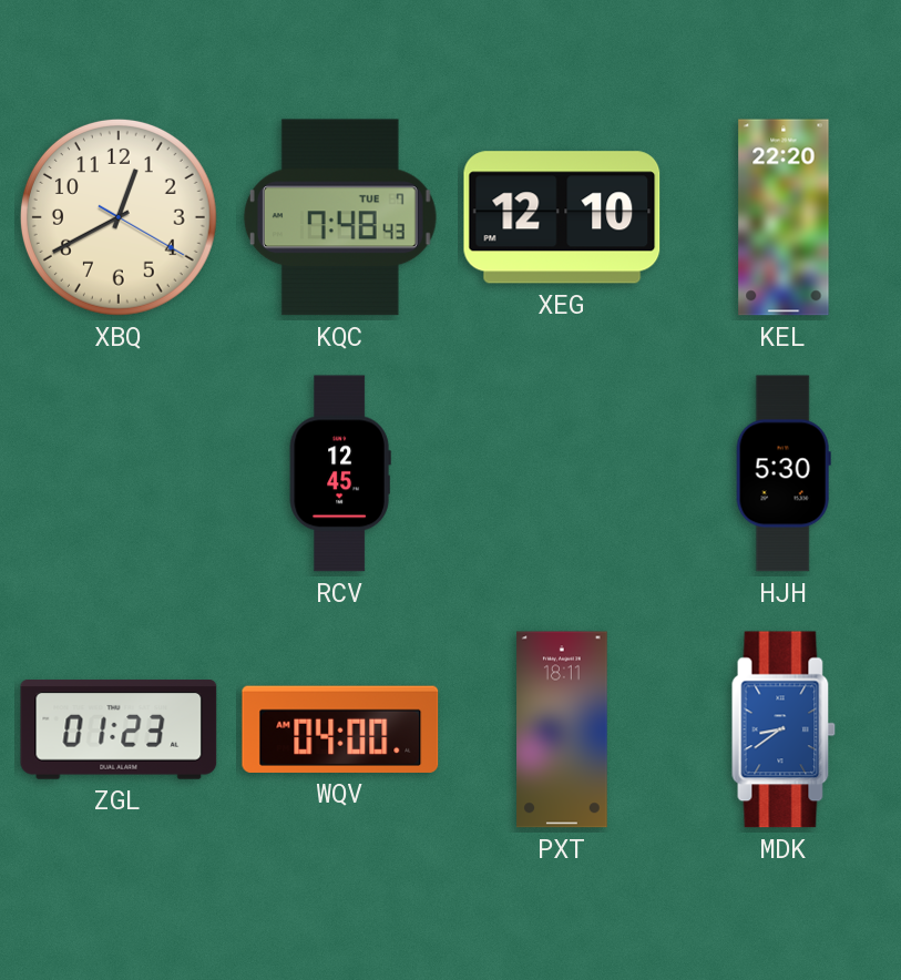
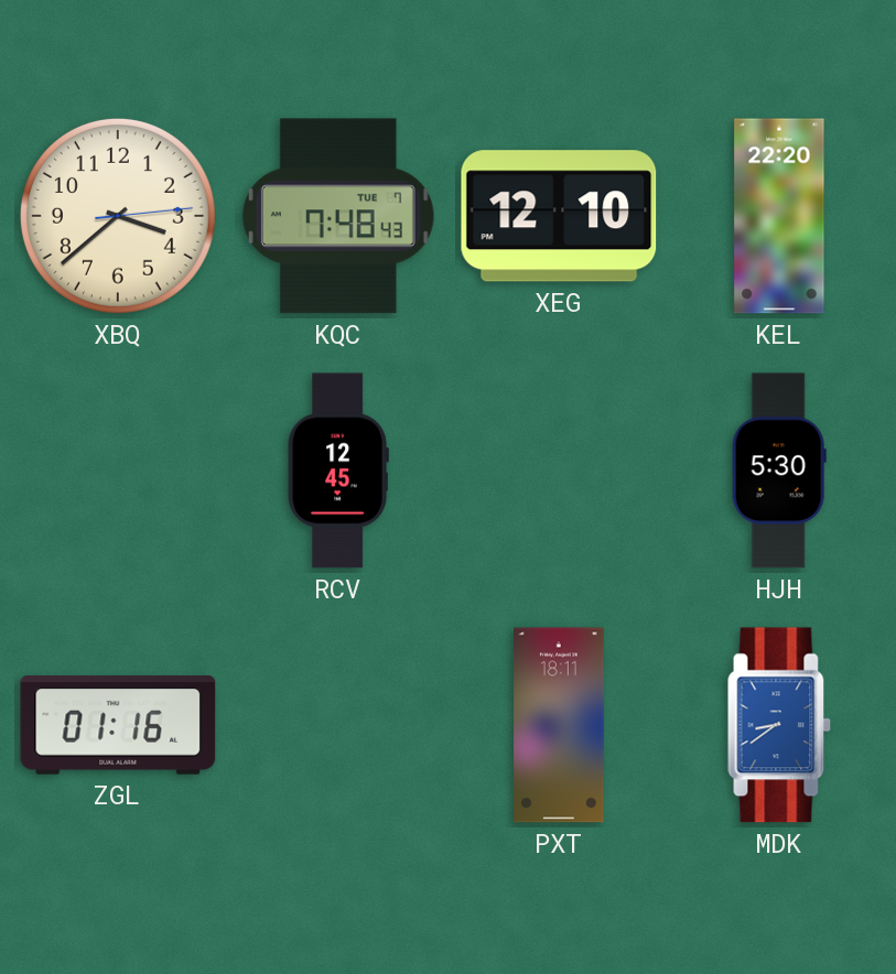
XBQ: 12:40 -> 3:38 (118, 216)
ZGL: 01:23 -> 01:16 (118, 725)
WQV: 04:00 -> none (340, 729)
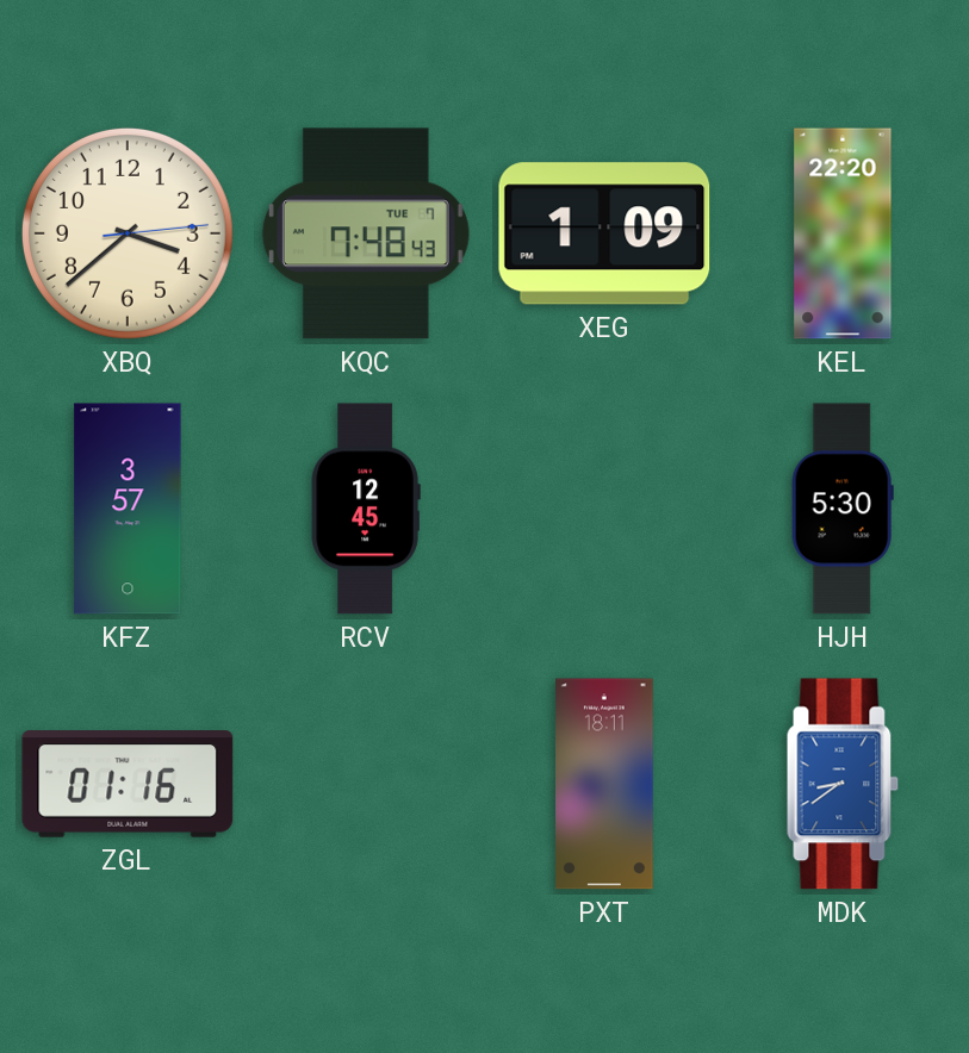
XEG: 12:10 -> 1:09 (604, 233)
KFZ: none -> 3:57 (128, 509)
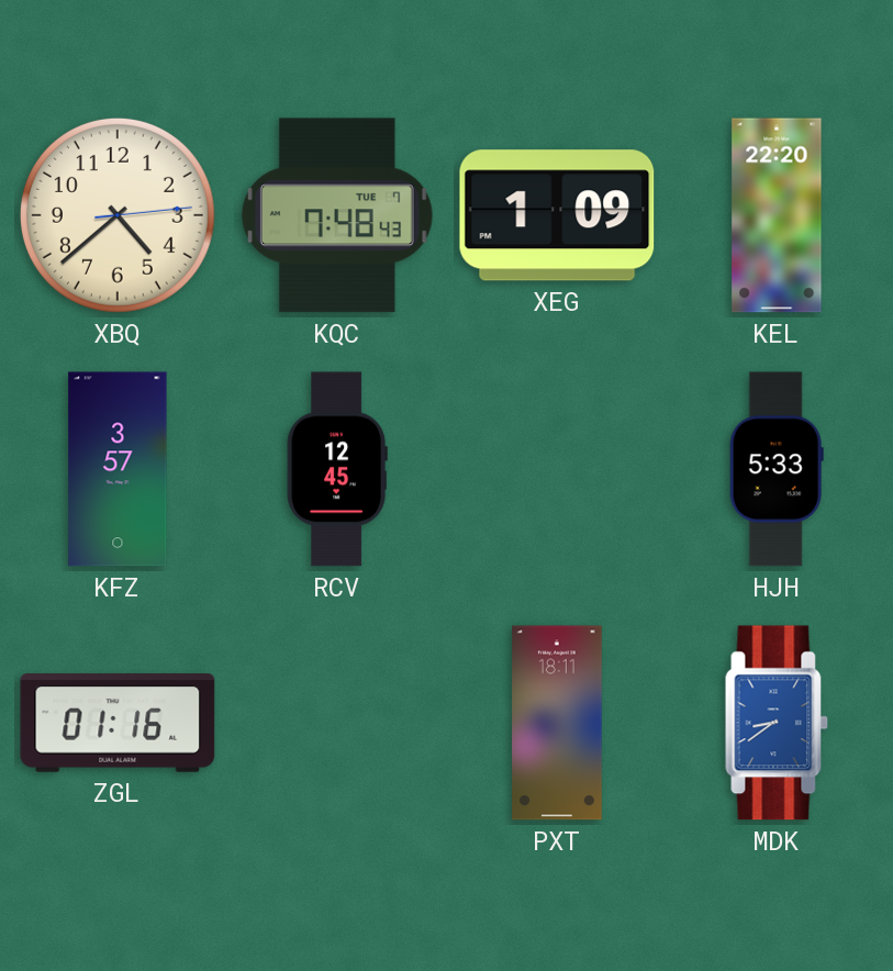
XBQ: 3:38 -> 4:38 (118, 215)
HJH: 5:30 -> 5:33 (777, 469)
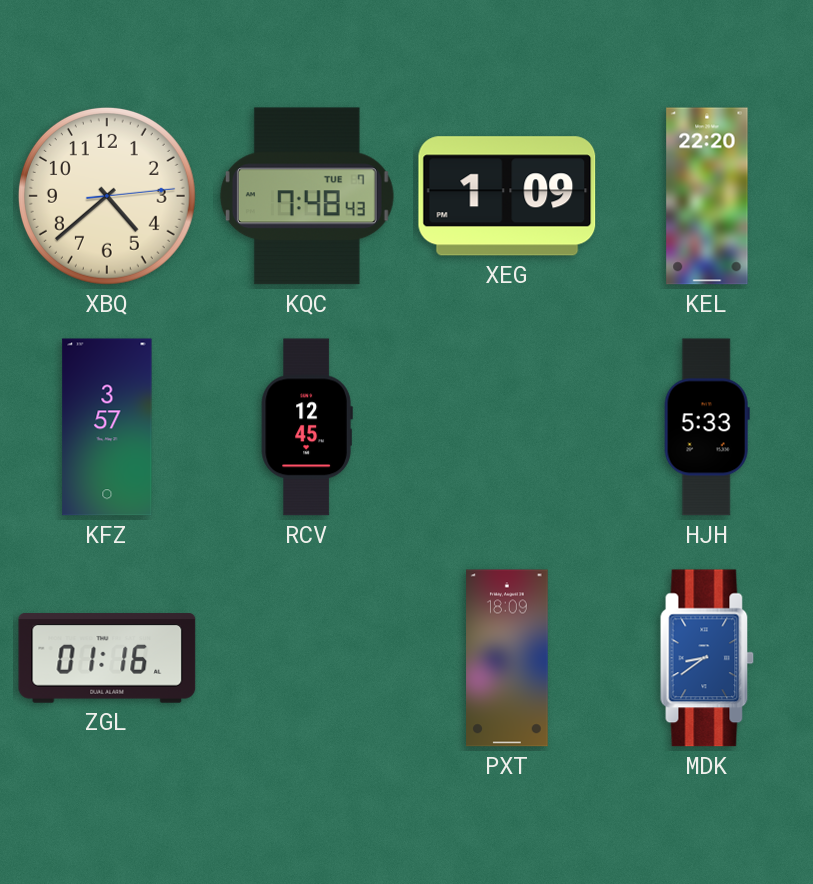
PXT: 18:11 -> 18:09 (507, 658)
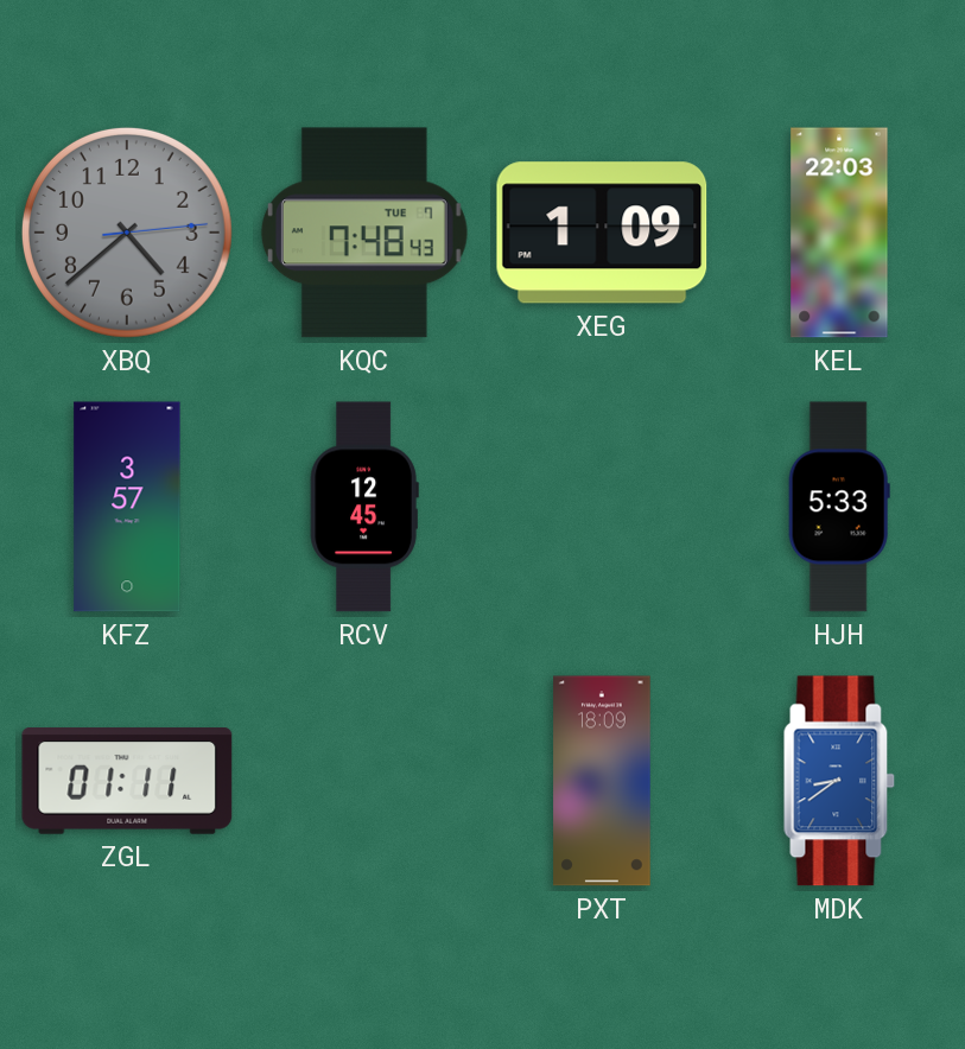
XBQ dial: cream -> grey (127, 233)
KEL: 22:20 -> 22:03 (839, 233)
ZGL: 01:16 -> 01:11 (127, 781)
